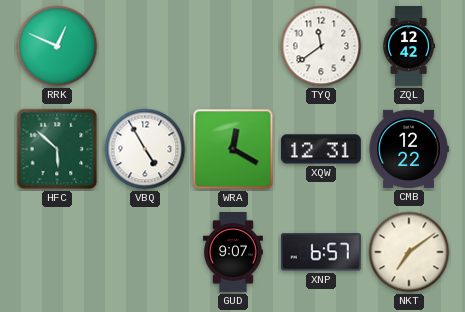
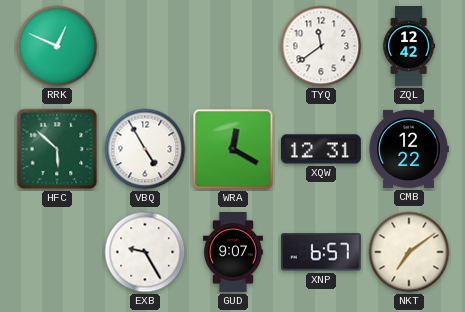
EXB: none -> 9:25 (145, 252)
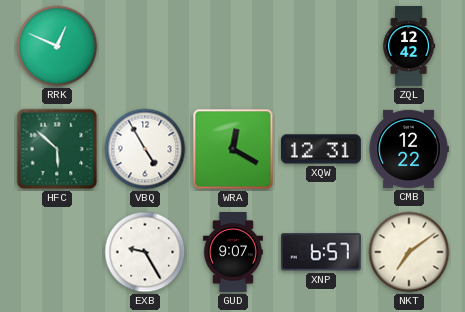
TYQ: 11:39 -> none (321, 46)
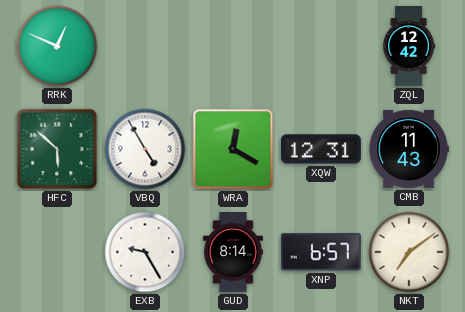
CMB: 12:22 -> 11:43 (409, 149)
GUD: 9:07 -> 8:14 (233, 253)
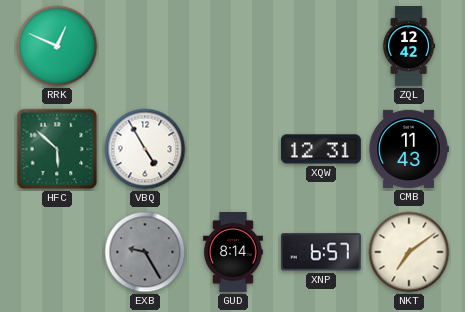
WRA: 12:20 -> none (233, 149)
EXB dial: white -> grey (145, 252)
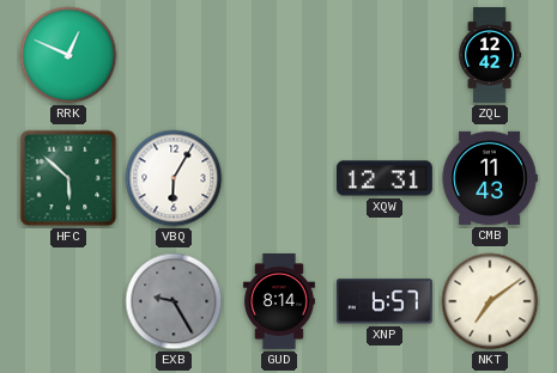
VBQ: 4:55 -> 6:05 (174, 178)
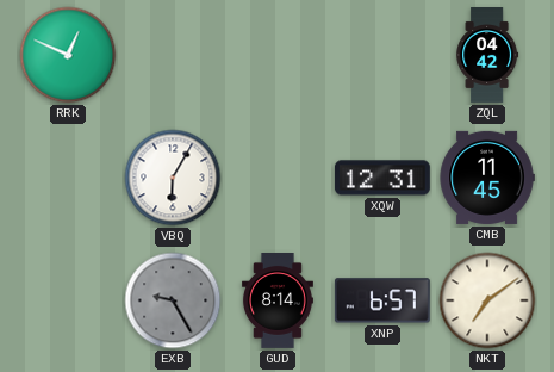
ZQL: 12:42 -> 04:42 (487, 56)
HFC: 5:52 -> none (68, 178)
CMB: 11:43 -> 11:45 (487, 178)
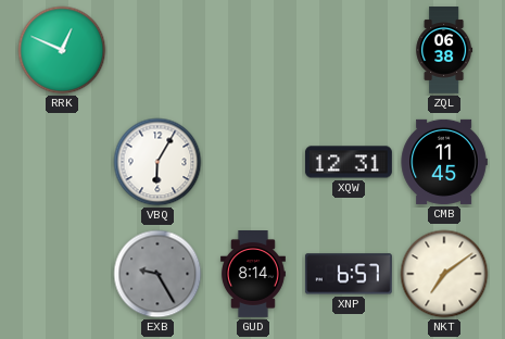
ZQL: 04:42 -> 06:38 (444, 51)
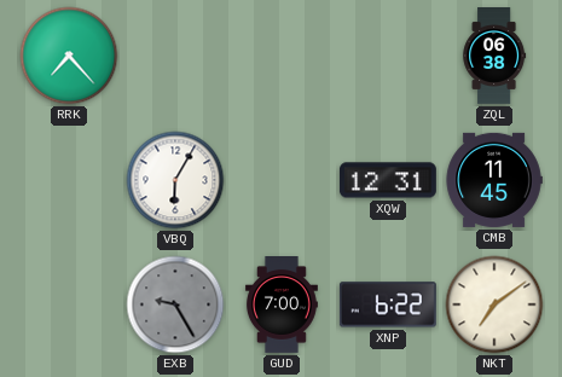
RRK: 12:49 -> 7:23 (69, 56)
GUD: 8:14 -> 7:00 (282, 306)
XNP: 6:57 -> 6:22 (388, 304)
